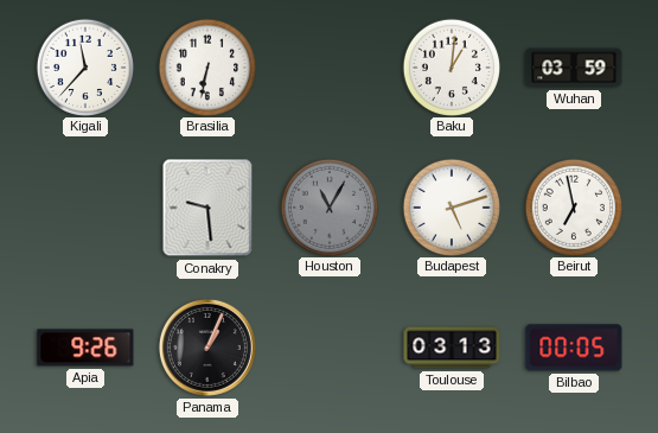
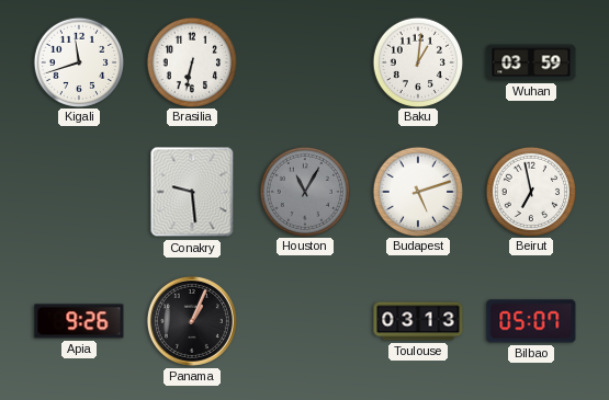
Kigali: 11:37 -> 11:42 (78, 61)
Bilbao: 00:05 -> 05:07 (531, 321)
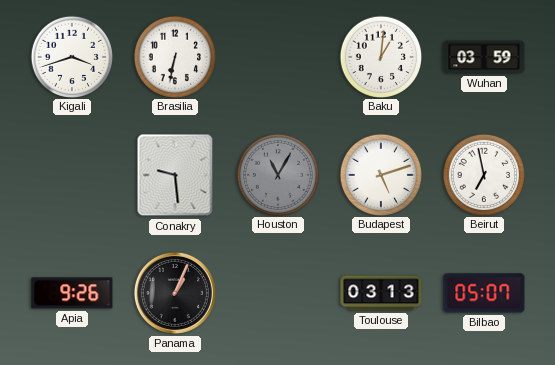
Kigali: 11:42 -> 3:42 (71, 56)
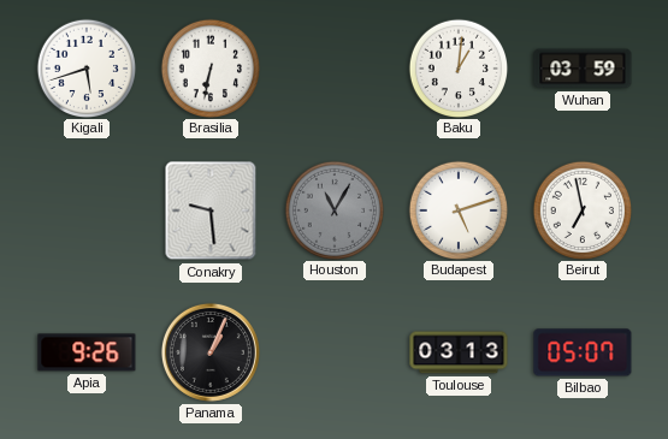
Kigali: 3:42 -> 5:42 (85, 67)
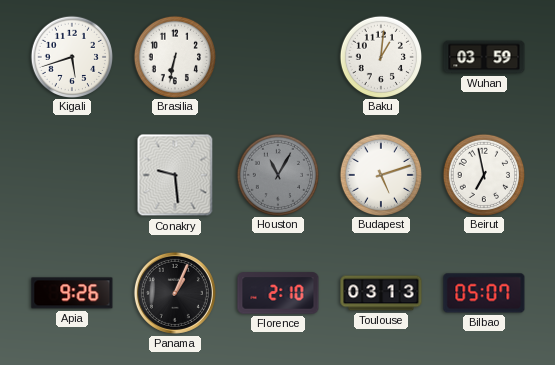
Florence: none -> 2:10 (278, 293)
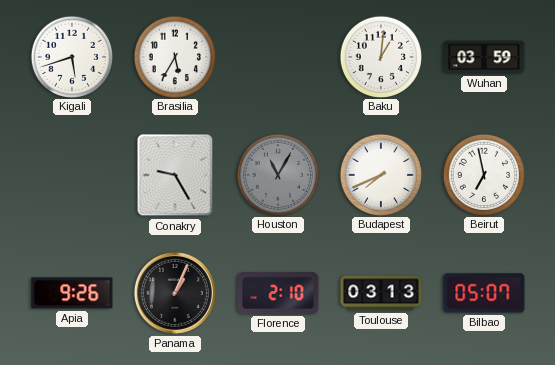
Brasilia: 6:32 -> 5:35 (174, 56)
Conakry: 9:29 -> 9:25 (175, 175)
Budapest: 5:12 -> 7:41 (380, 174)
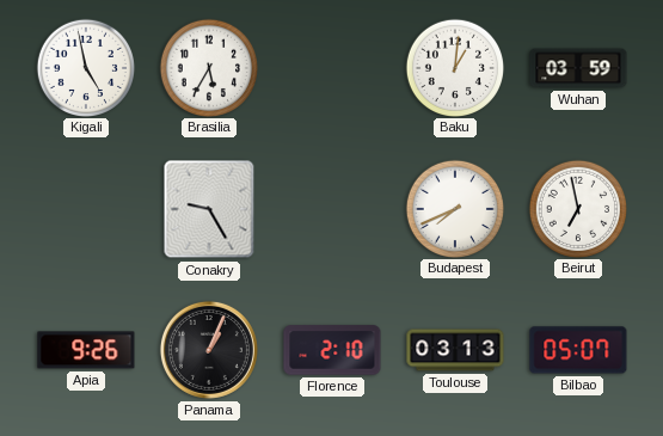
Kigali: 5:42 -> 4:58 (85, 67)
Houston: 11:05 -> none (277, 174)
